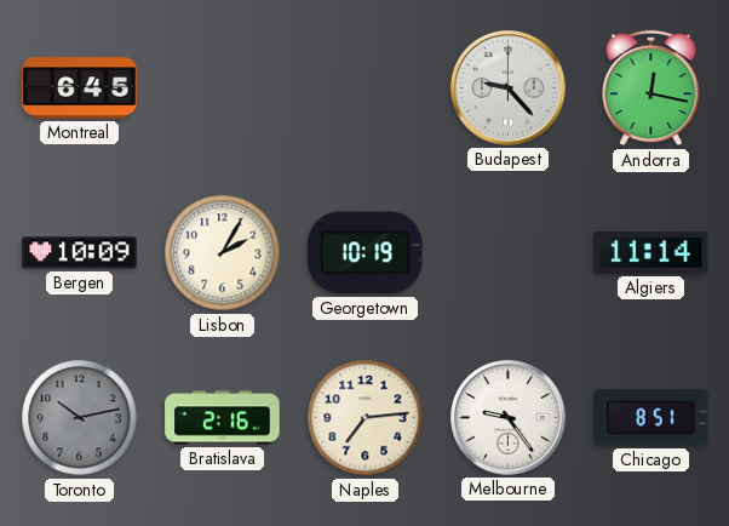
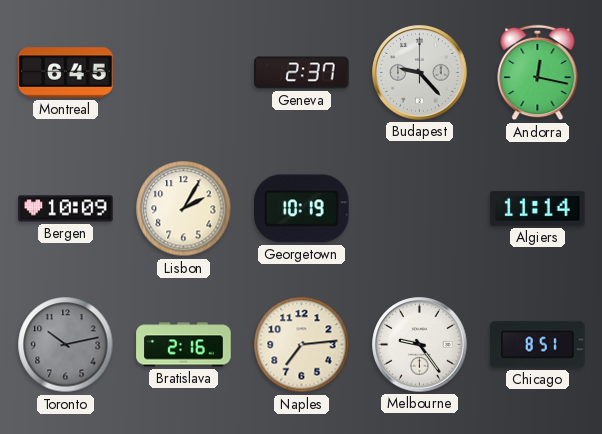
Geneva: none -> 2:37 (302, 73)
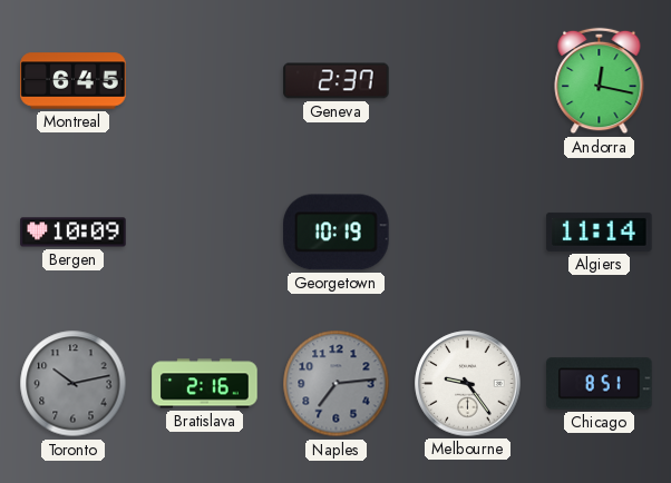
Budapest: 9:23 -> none (420, 73)
Lisbon: 2:05 -> none (184, 209)
Naples dial: cream -> grey (337, 384)
